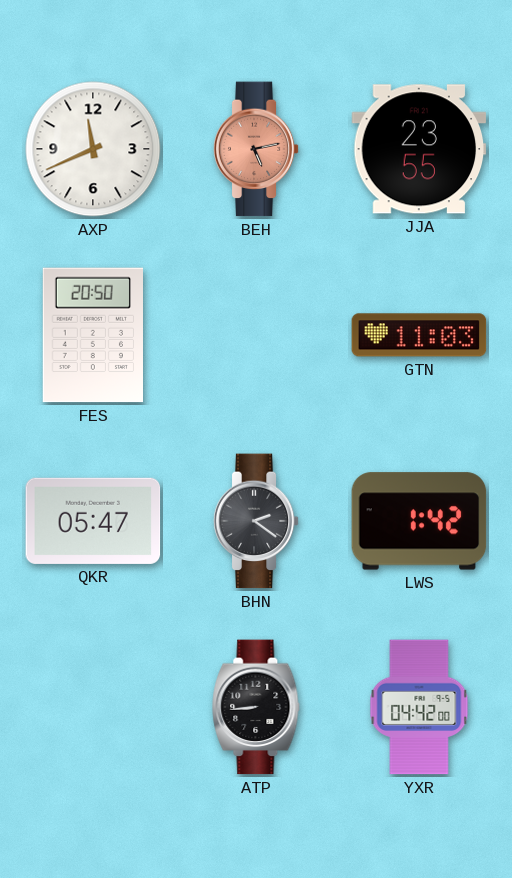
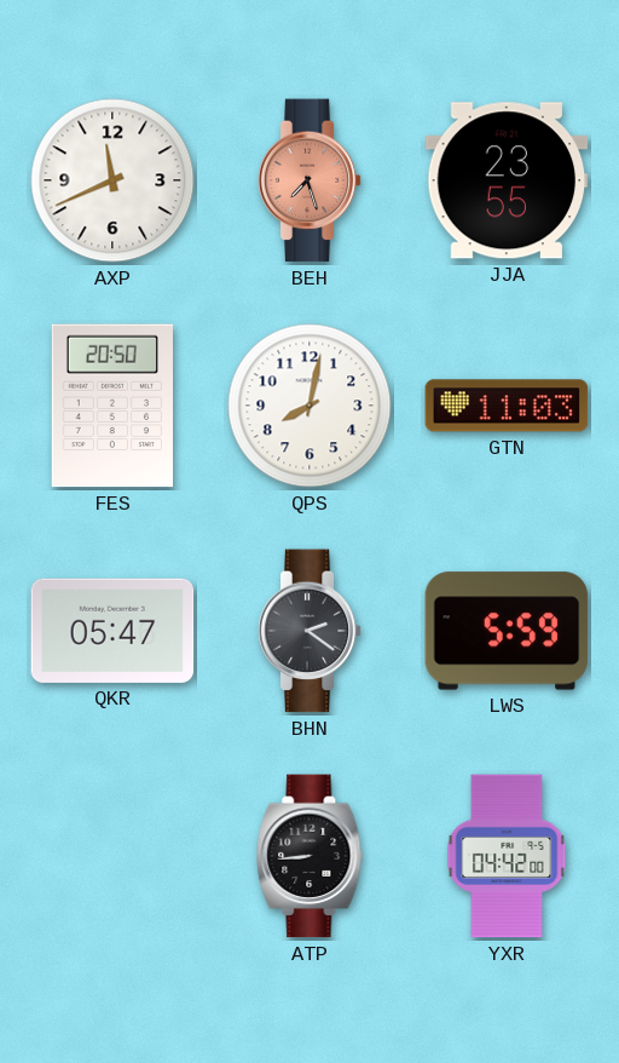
BEH: 5:13 -> 7:27 (309, 180)
QPS: none -> 8:02 (309, 406)
LWS: 1:42 -> 5:59 (507, 631)
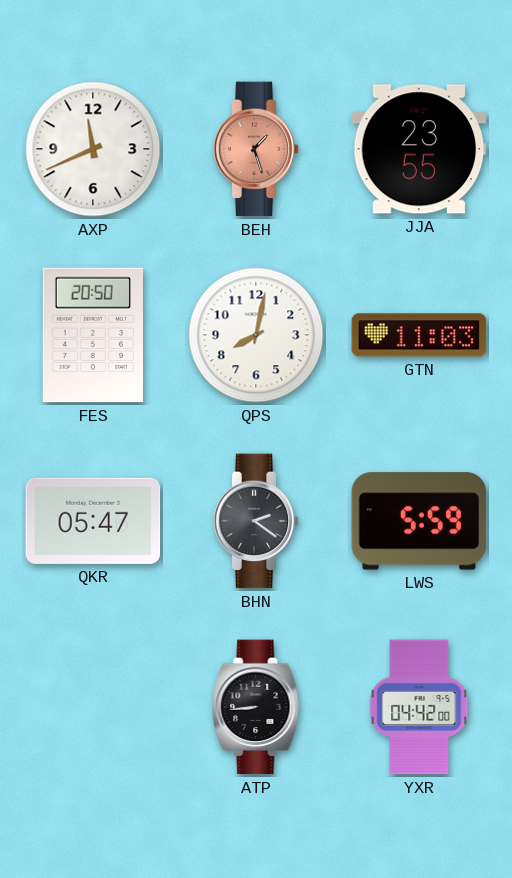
BEH: 7:27 -> 1:27 (256, 149)
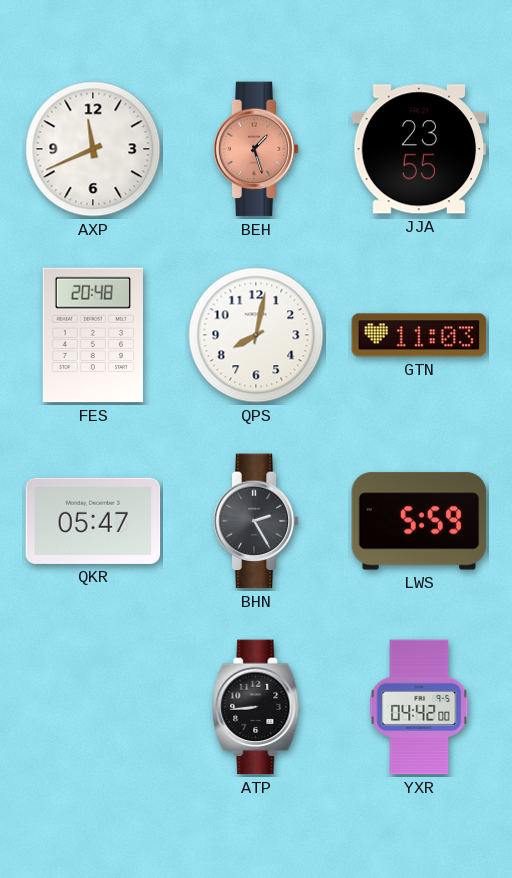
FES: 20:50 -> 20:48 (92, 335)
BHN: 2:21 -> 2:25 (256, 521)
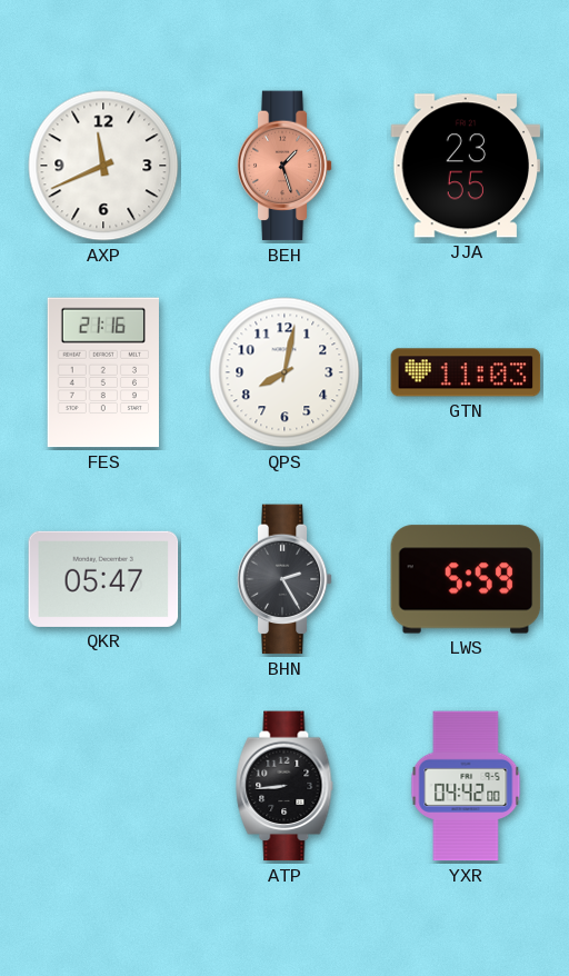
FES: 20:48 -> 21:16 (102, 372)
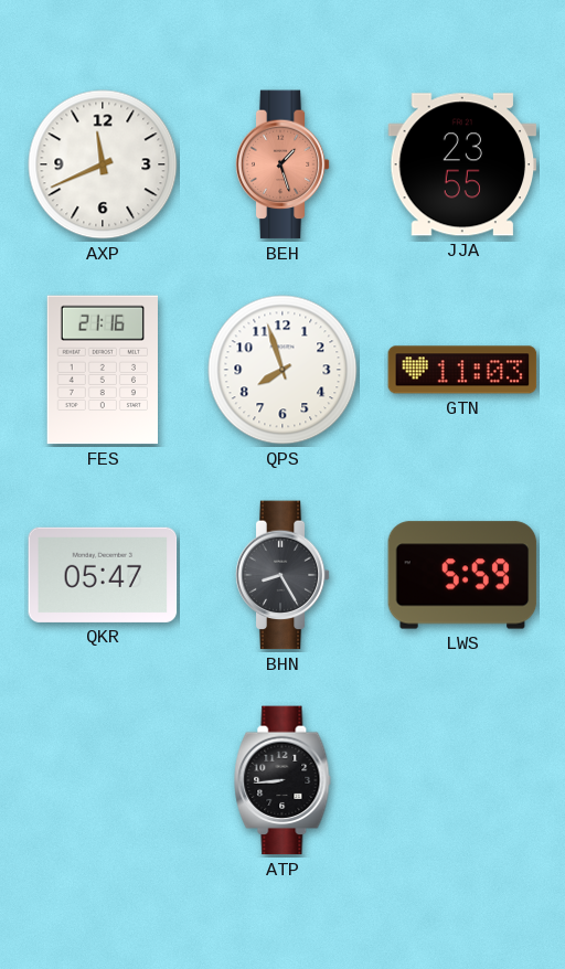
QPS: 8:02 -> 7:57 (282, 370)
BHN: 2:25 -> 8:25 (282, 575)
YXR: 04:42 -> none (466, 786)
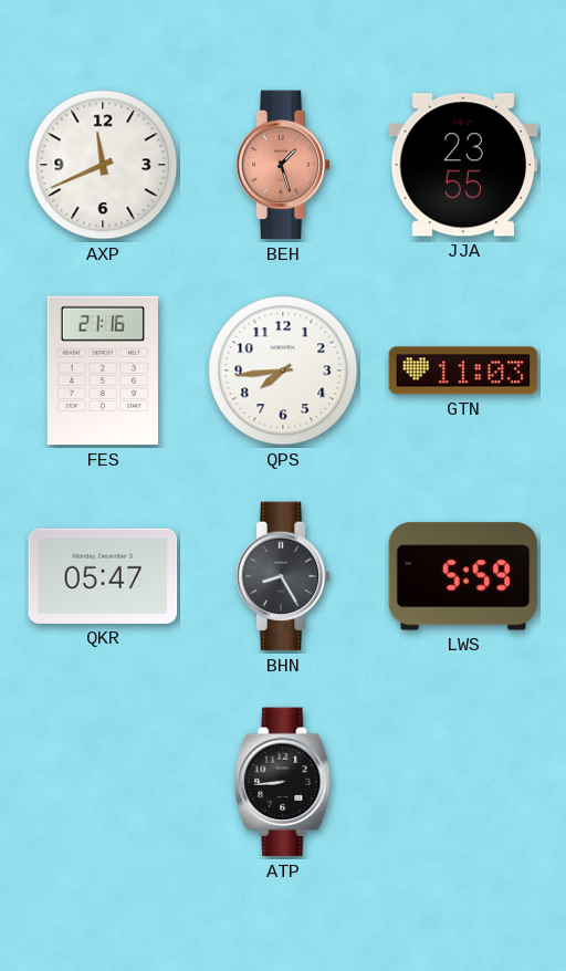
QPS: 7:57 -> 7:44 (283, 370)
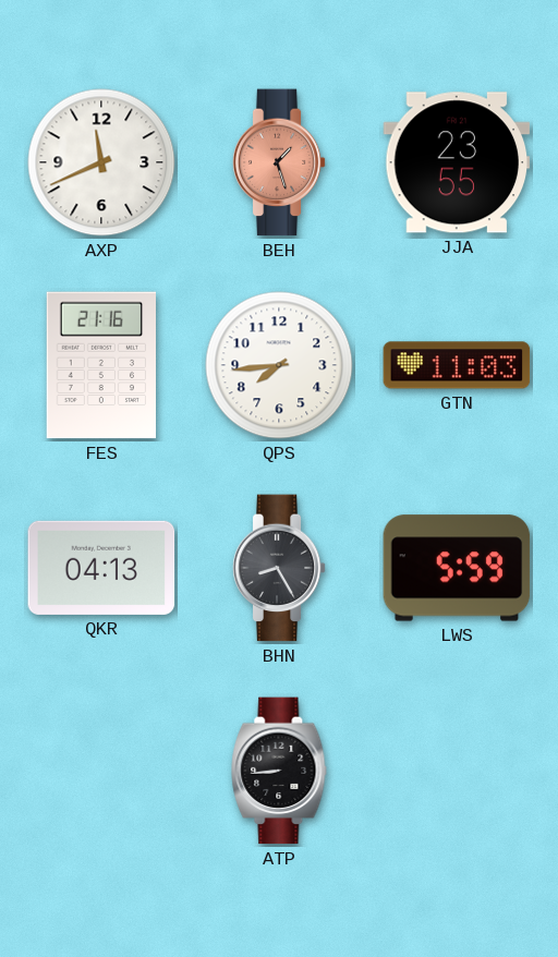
QKR: 05:47 -> 04:13 (101, 568)
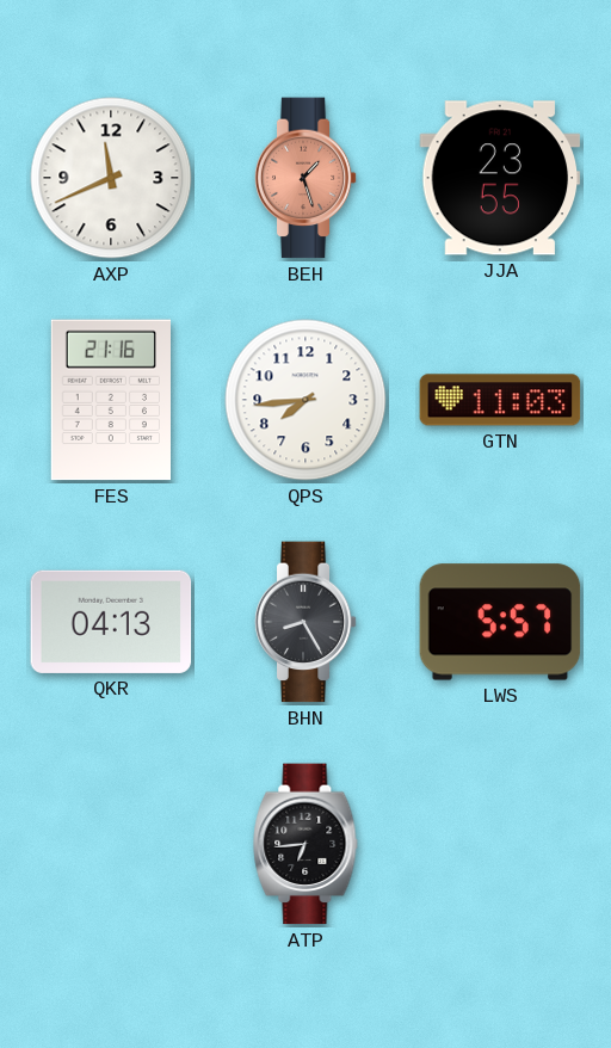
LWS: 5:59 -> 5:57 (500, 622)
ATP: 8:44 -> 6:44 (305, 844)
